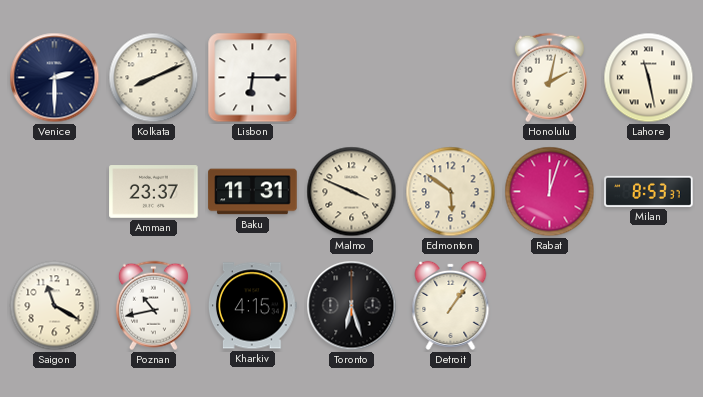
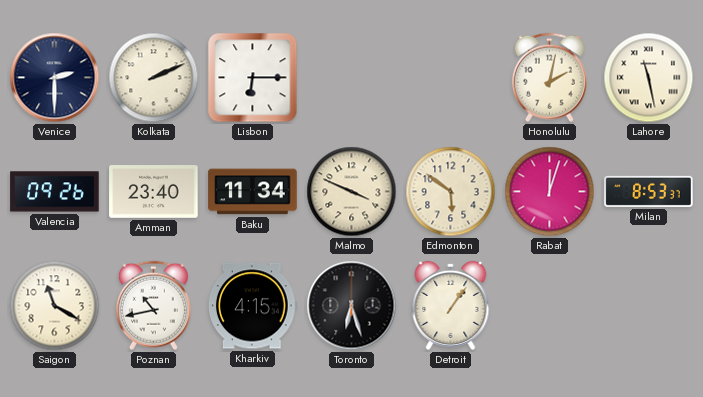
Kolkata: 8:11 -> 2:11 (154, 78)
Valencia: none -> 09:26 (55, 192)
Amman: 23:37 -> 23:40 (154, 192)
Baku: 11:31 -> 11:34 (253, 192)
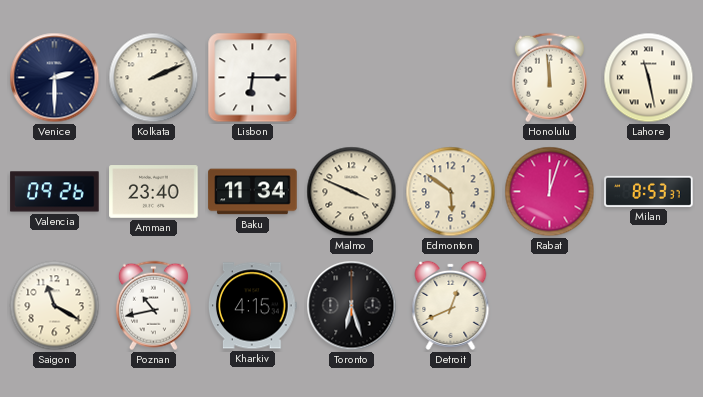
Honolulu: 2:02 -> 11:59 (549, 78)
Detroit: 1:06 -> 12:41 (451, 305)
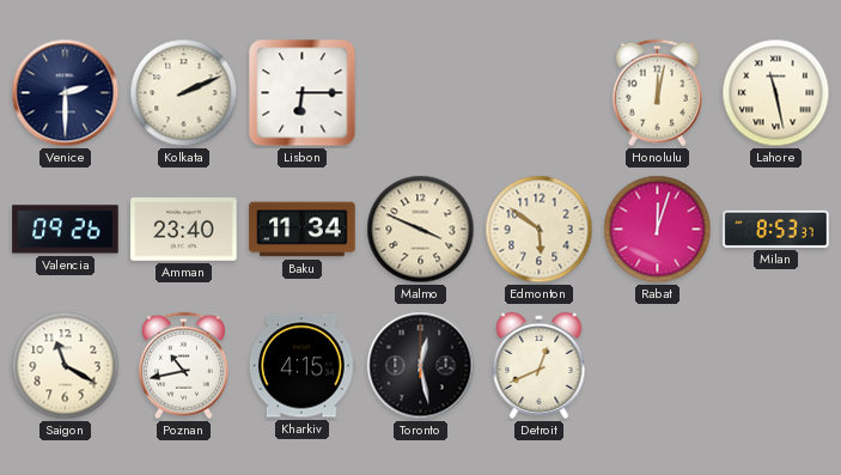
Honolulu: 11:59 -> 12:02 (657, 93)
Toronto: 6:27 -> 12:28 (421, 366)
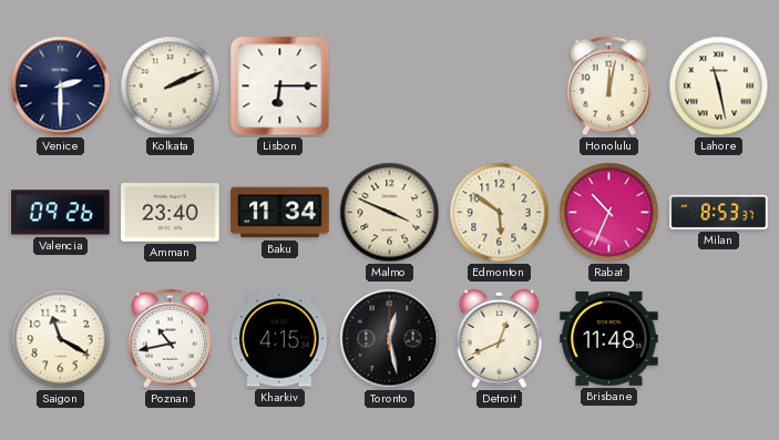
Rabat: 12:03 -> 10:34 (609, 213)
Brisbane: none -> 11:48 (609, 338)
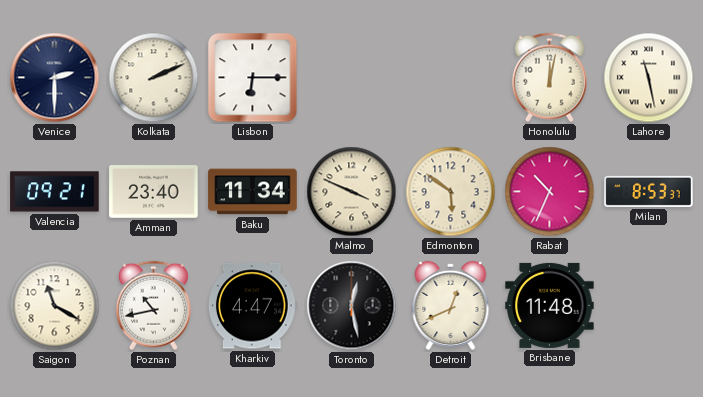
Valencia: 09:26 -> 09:21 (55, 192)
Kharkiv: 4:15 -> 4:47 (252, 306)
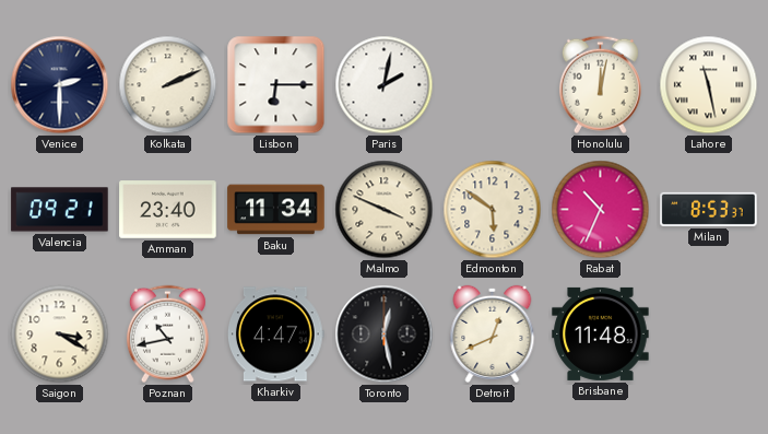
Paris: none -> 2:02 (385, 85)
Saigon: 11:20 -> 3:20 (60, 335)
